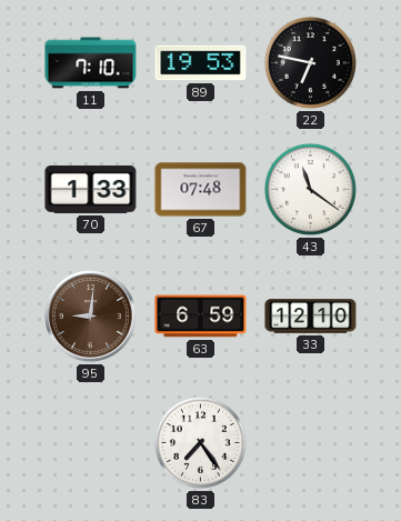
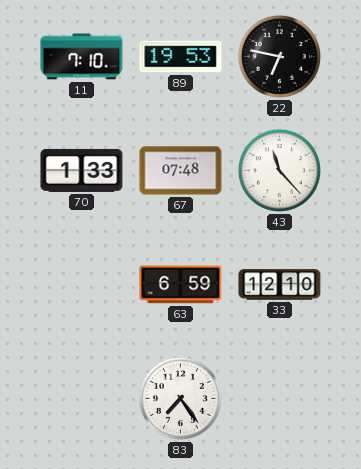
43: 11:21 -> 11:23 (279, 170)
95: 9:01 -> none (91, 317)
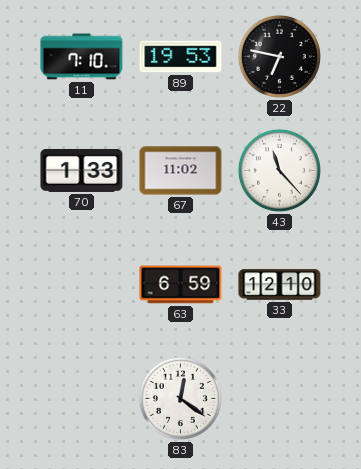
67: 07:48 -> 11:02 (181, 171)
83: 7:24 -> 12:21 (180, 398)
